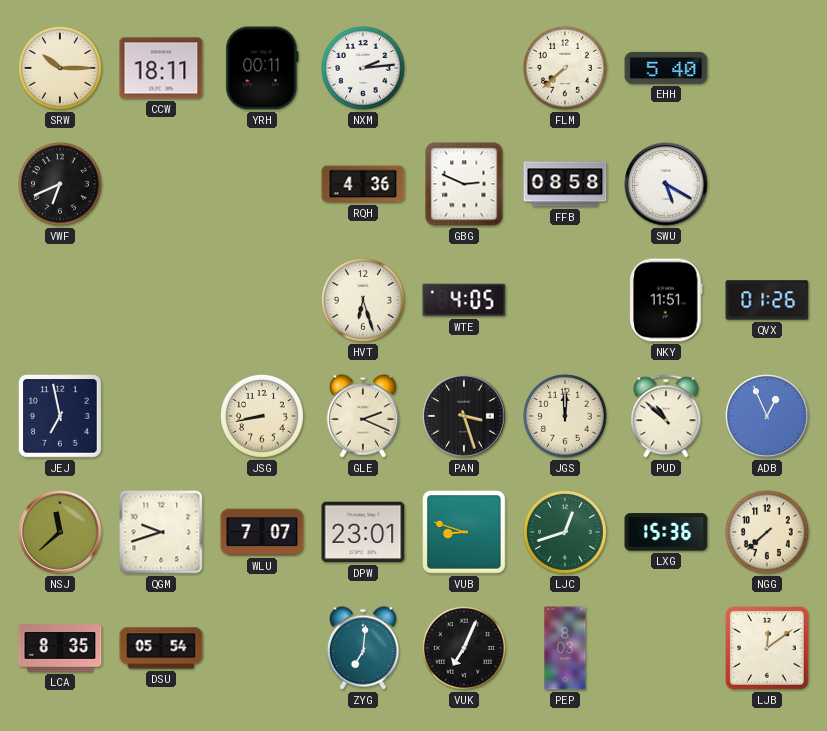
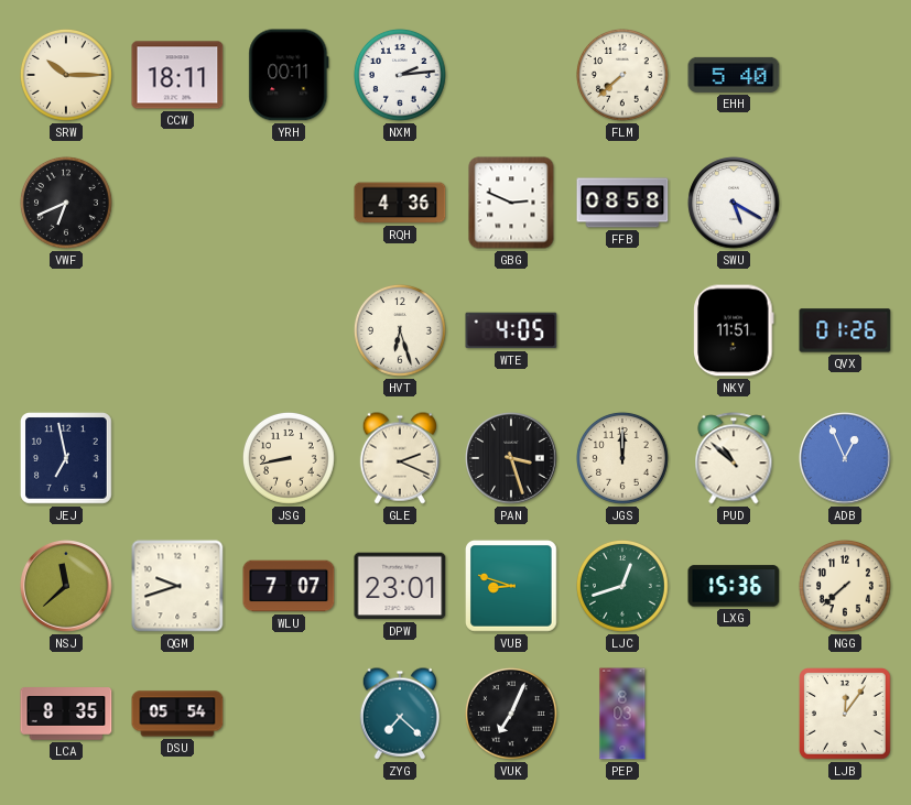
ZYG: 7:01 -> 7:22 (399, 714)
LJB: 12:09 -> 12:06 (846, 715)
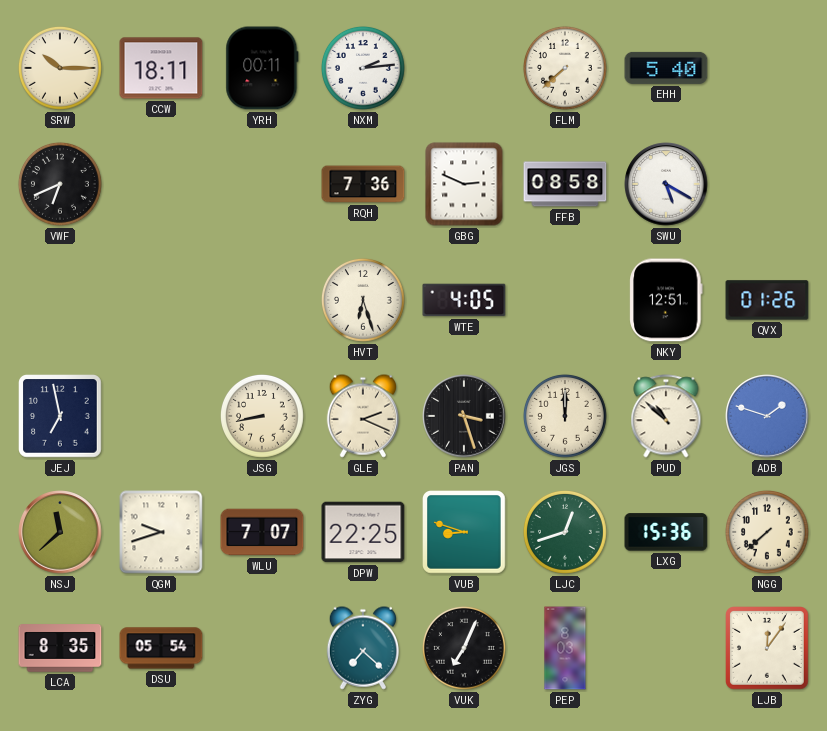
RQH: 4:36 -> 7:36 (363, 184)
NKY: 11:51 -> 12:51 (666, 300)
ADB: 12:56 -> 1:48 (767, 416)
DPW: 23:01 -> 22:25 (363, 532)
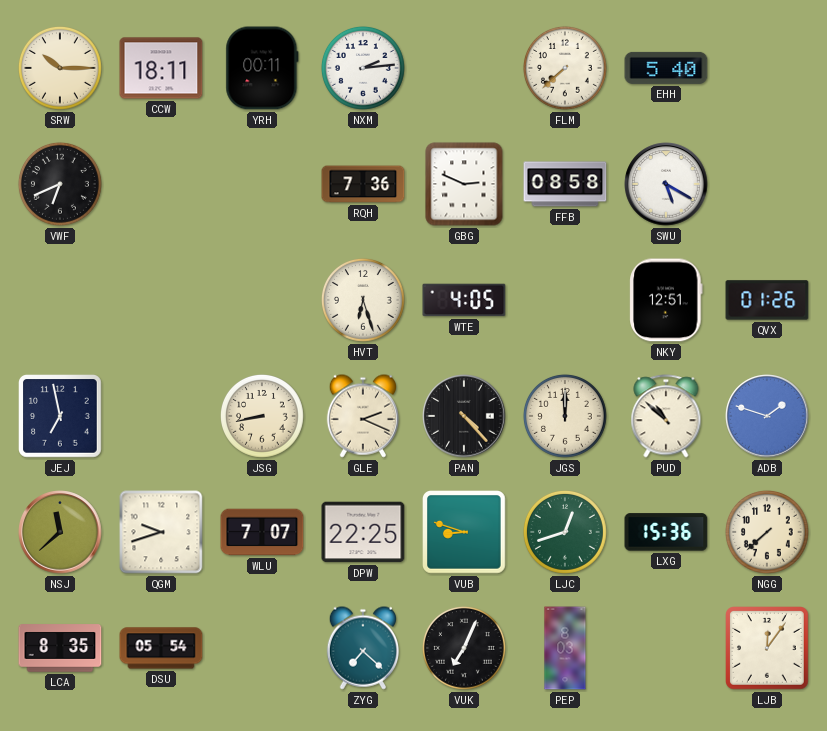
PAN: 3:27 -> 4:23 (464, 416)
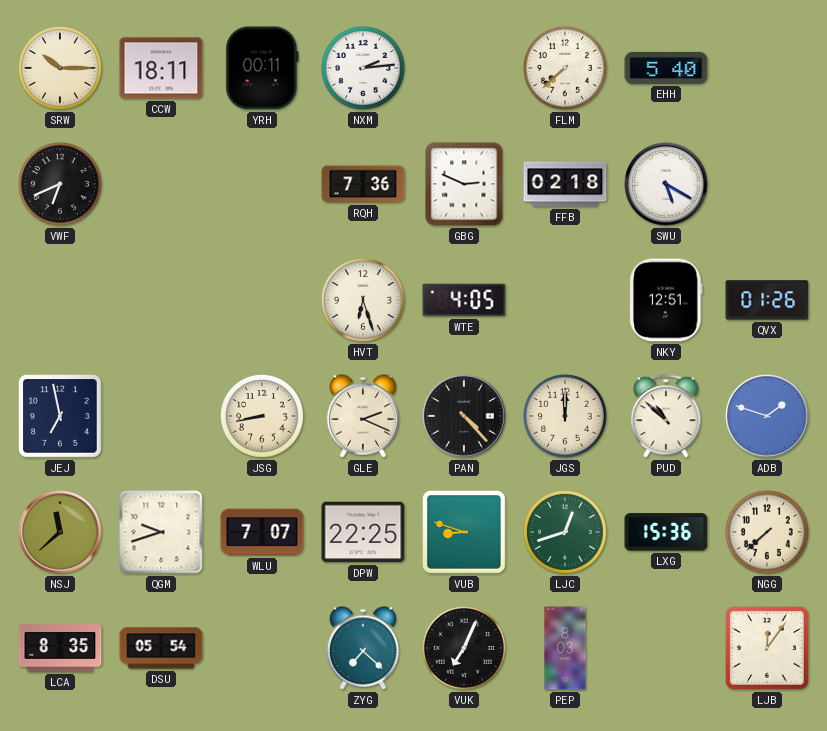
FFB: 08:58 -> 02:18 (565, 184)
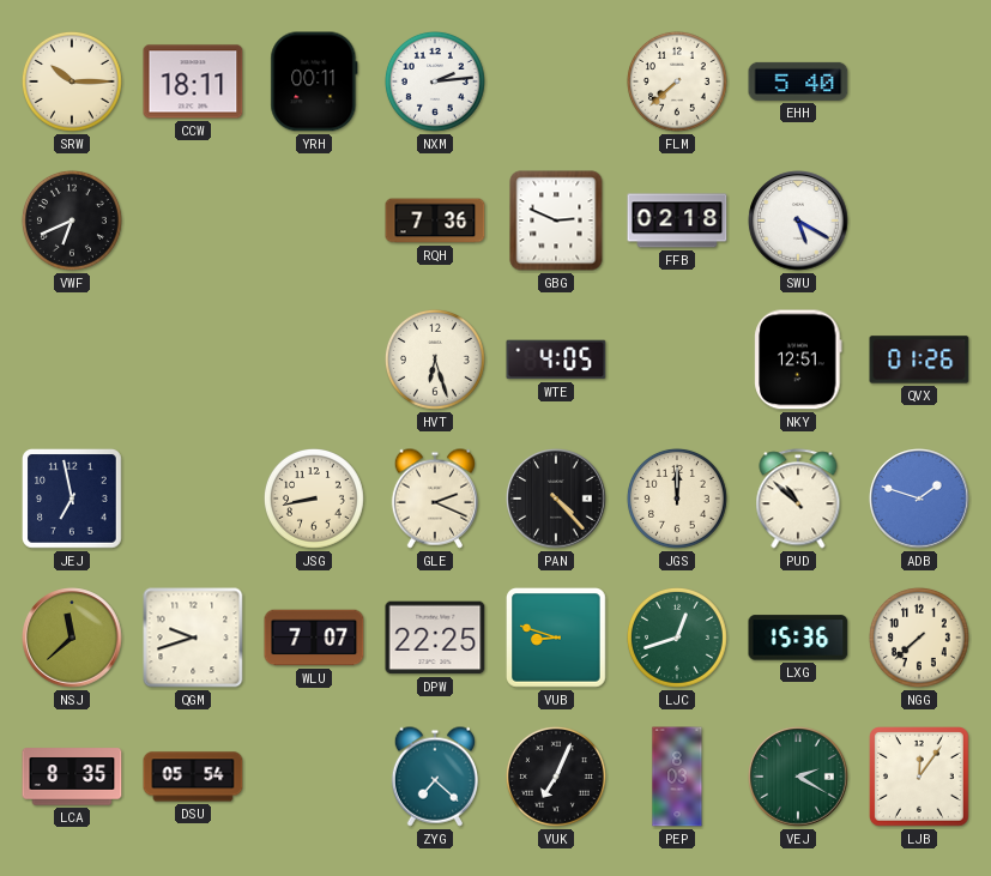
VEJ: none -> 2:20 (798, 777)
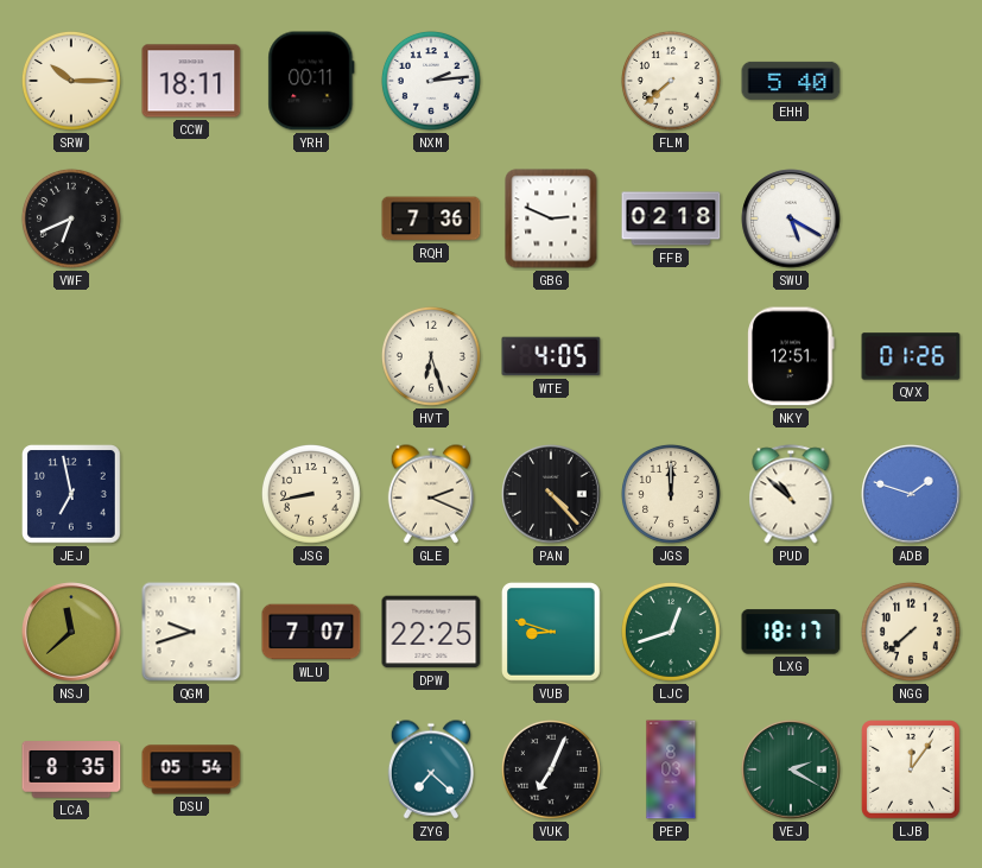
LXG: 15:36 -> 18:17 (791, 632)
